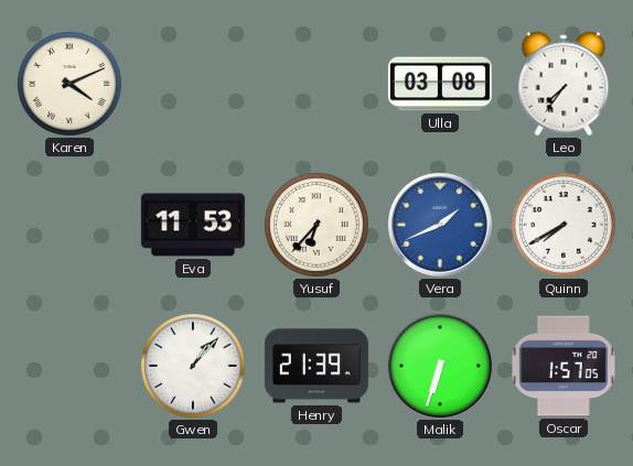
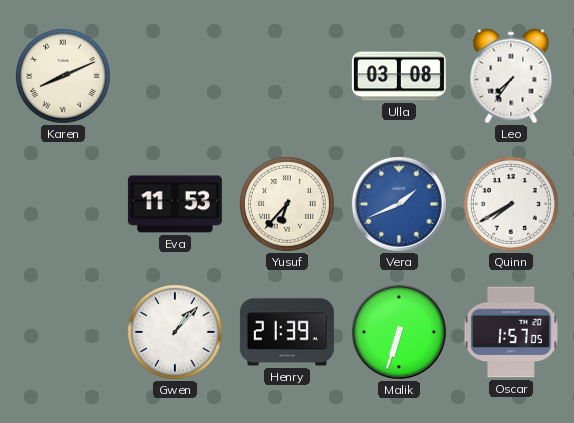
Karen: 4:11 -> 8:11 (63, 76)
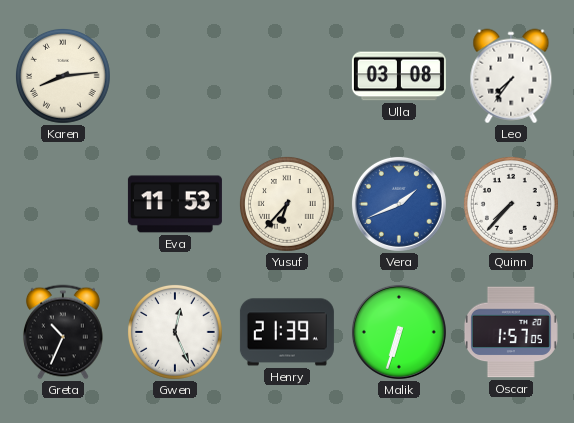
Karen: 8:11 -> 8:14 (63, 76)
Quinn: 7:40 -> 7:37 (511, 204)
Greta: none -> 10:34 (63, 332)
Gwen: 1:07 -> 12:26 (175, 332)
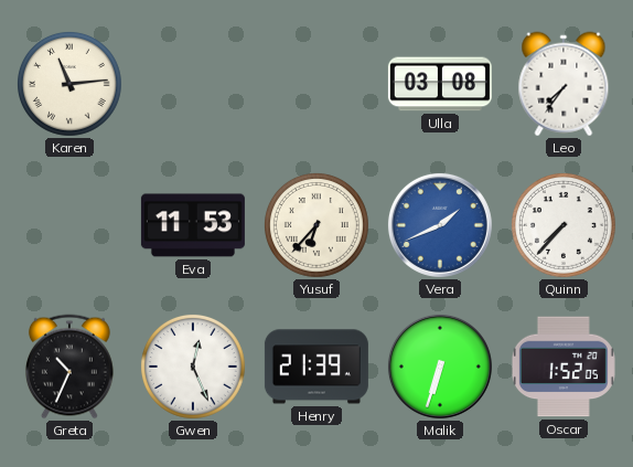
Karen: 8:14 -> 11:14 (69, 84)
Oscar: 1:57 -> 1:52 (564, 367)
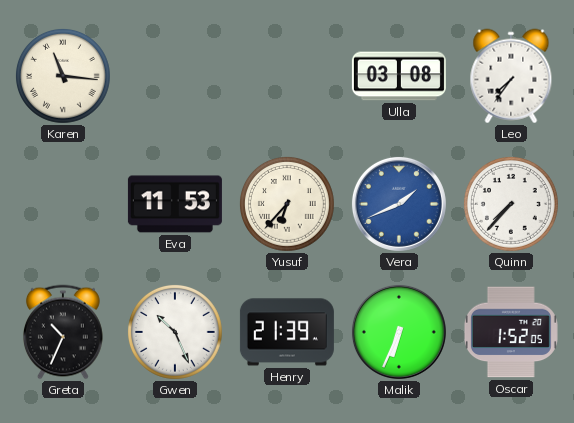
Karen: 11:14 -> 11:16 (63, 76)
Gwen: 12:26 -> 10:26 (175, 332)
Malik: 6:33 -> 6:34 (399, 332)
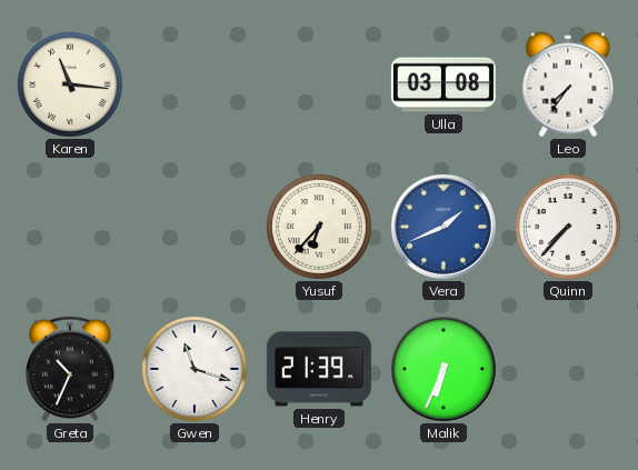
Eva: 11:53 -> none (175, 204)
Gwen: 10:26 -> 11:18 (195, 369)
Oscar: 1:52 -> none (511, 332)
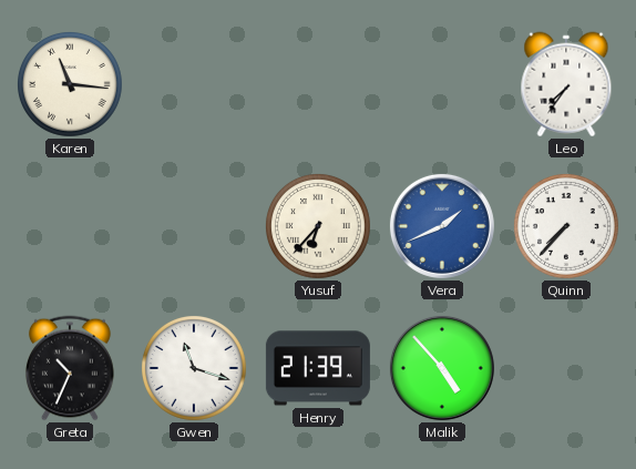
Ulla: 03:08 -> none (443, 84)
Malik: 6:34 -> 4:53 (442, 368)
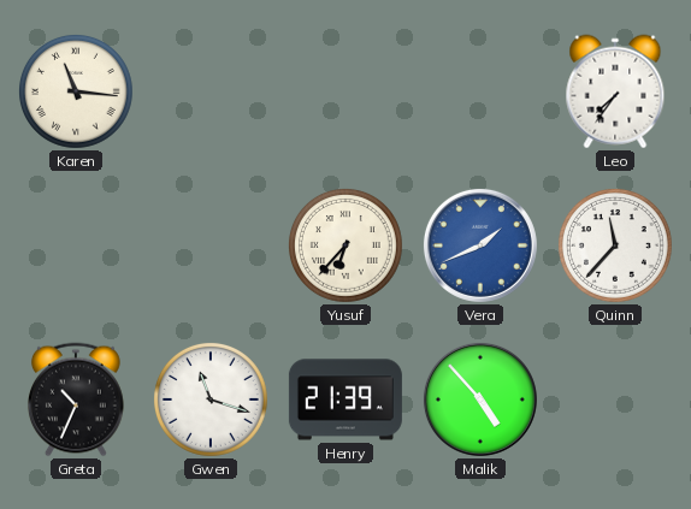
Quinn: 7:37 -> 11:37 (615, 245)
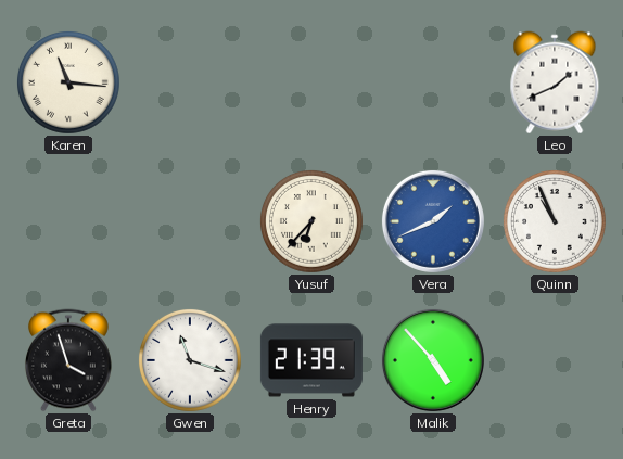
Leo: 7:36 -> 1:41 (555, 82)
Quinn: 11:37 -> 10:56 (555, 221)
Greta: 10:34 -> 3:57 (68, 360)
